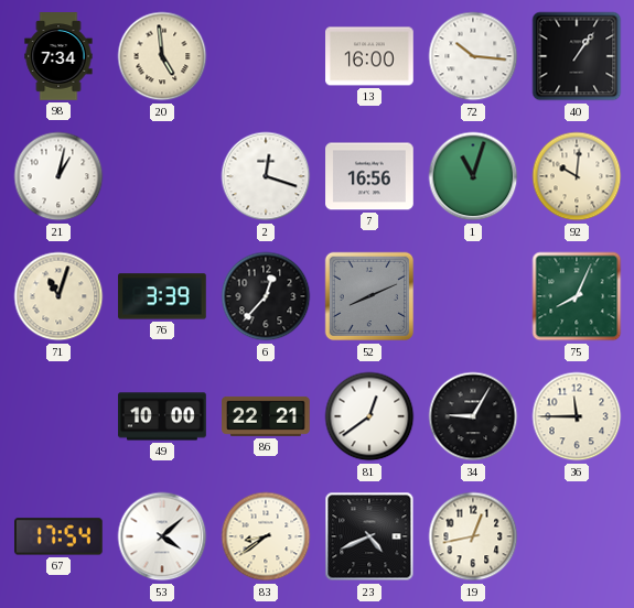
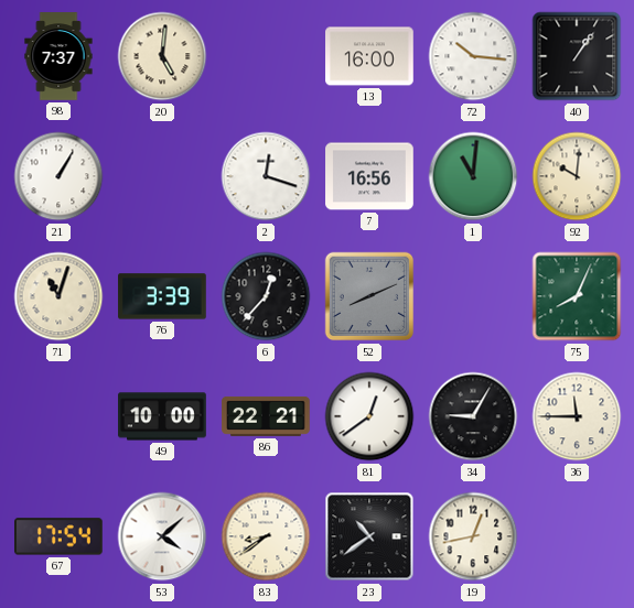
98: 7:34 -> 7:37 (58, 56)
20: 4:59 -> 5:01 (162, 56)
21: 1:02 -> 1:05 (58, 176)
1: 11:03 -> 11:01 (473, 176)
23: 4:41 -> 10:39 (369, 536)
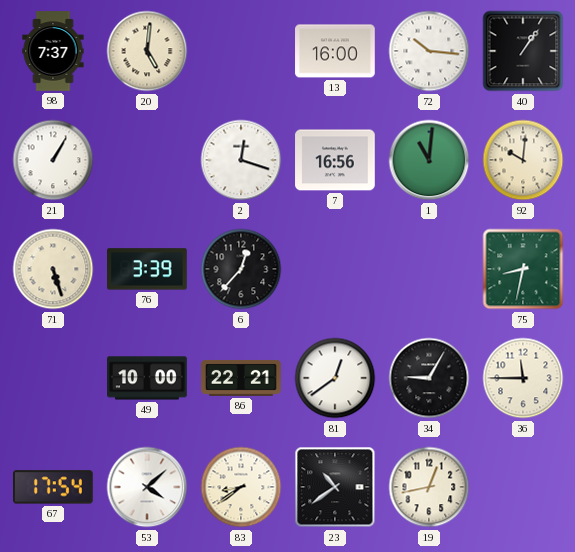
71: 11:03 -> 5:27 (53, 269)
52: 8:11 -> none (369, 296)
75: 8:04 -> 8:32 (523, 269)
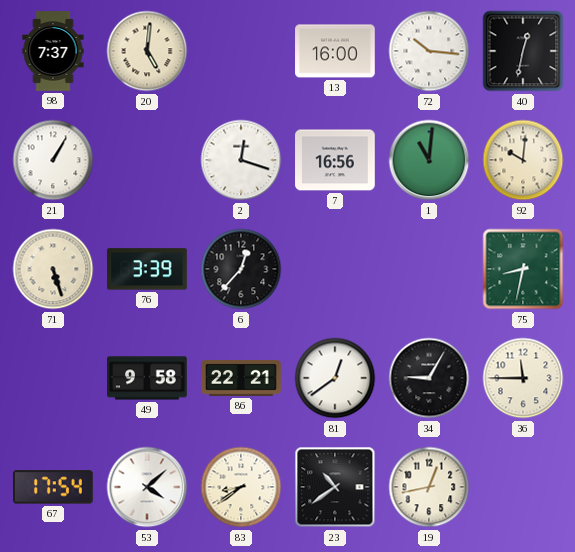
40: 1:06 -> 12:32 (523, 51)
49: 10:00 -> 9:58 (147, 378)
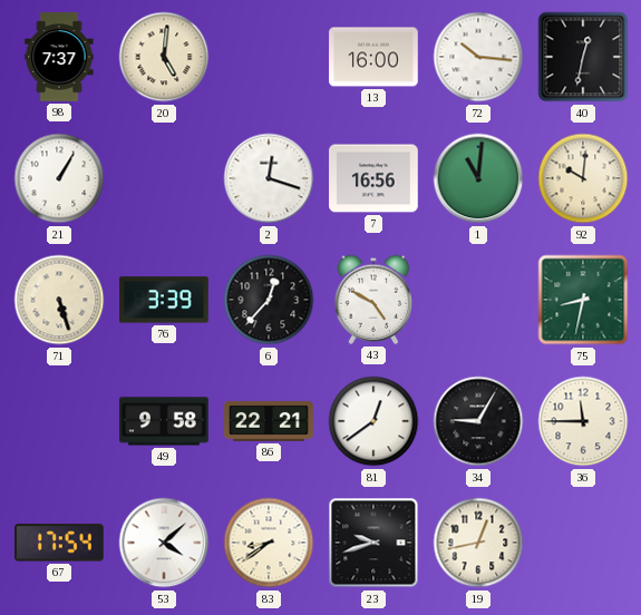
43: none -> 4:50 (373, 300)
23: 10:39 -> 9:42 (373, 543)
